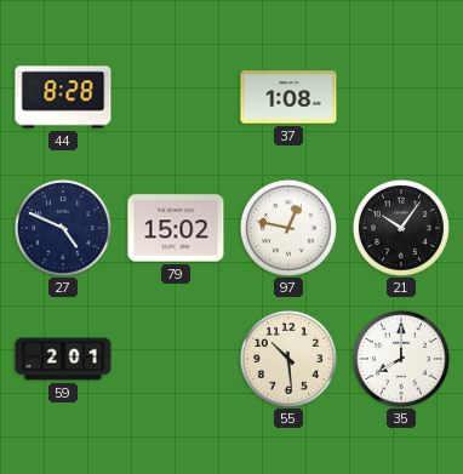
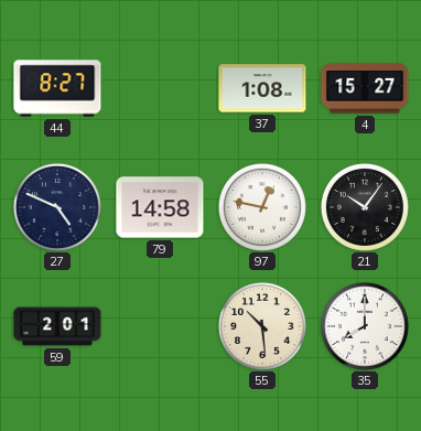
44: 8:28 -> 8:27 (57, 88)
4: none -> 15:27 (365, 88)
79: 15:02 -> 14:58 (160, 207)
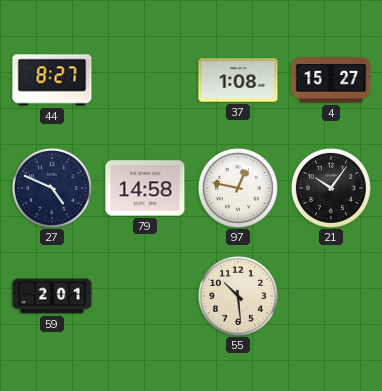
35: 8:00 -> none (365, 326)
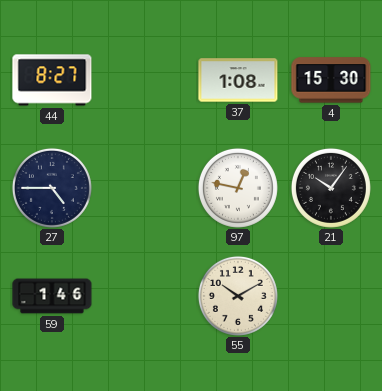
4: 15:27 -> 15:30 (331, 80)
27: 4:49 -> 4:45 (52, 188)
79: 14:58 -> none (145, 188)
59: 2:01 -> 1:46 (52, 296)
55: 10:29 -> 10:10 (238, 296)
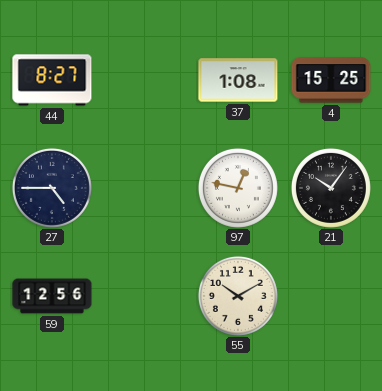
4: 15:30 -> 15:25 (331, 80)
59: 1:46 -> 12:56 (52, 296)
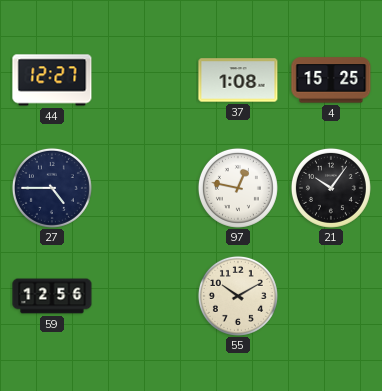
44: 8:27 -> 12:27 (52, 80)
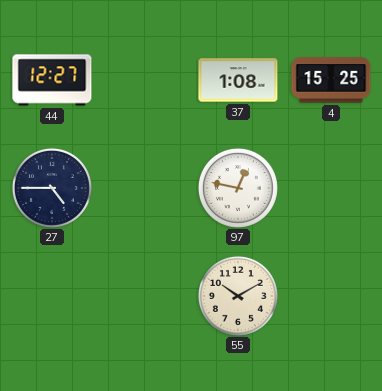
21: 10:06 -> none (331, 188)
59: 12:56 -> none (52, 296)
